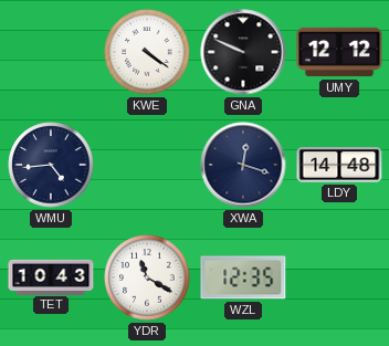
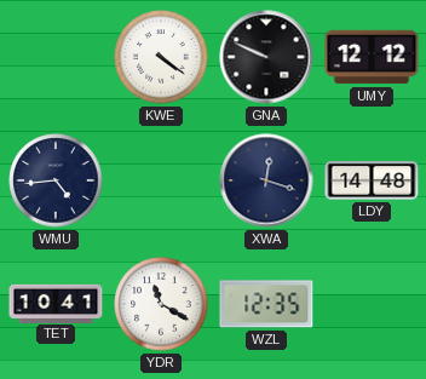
TET: 10:43 -> 10:41 (56, 303)
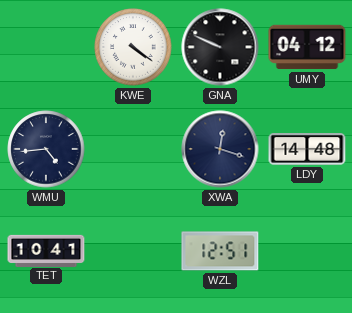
UMY: 12:12 -> 04:12 (307, 47)
YDR: 11:20 -> none (161, 304)
WZL: 12:35 -> 12:51 (220, 251)
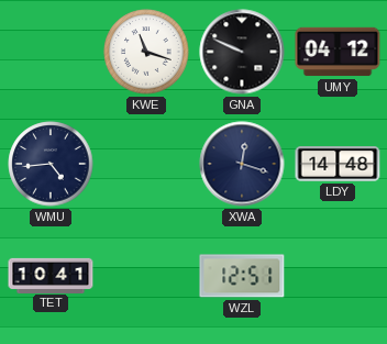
KWE: 4:21 -> 11:18 (146, 52)
